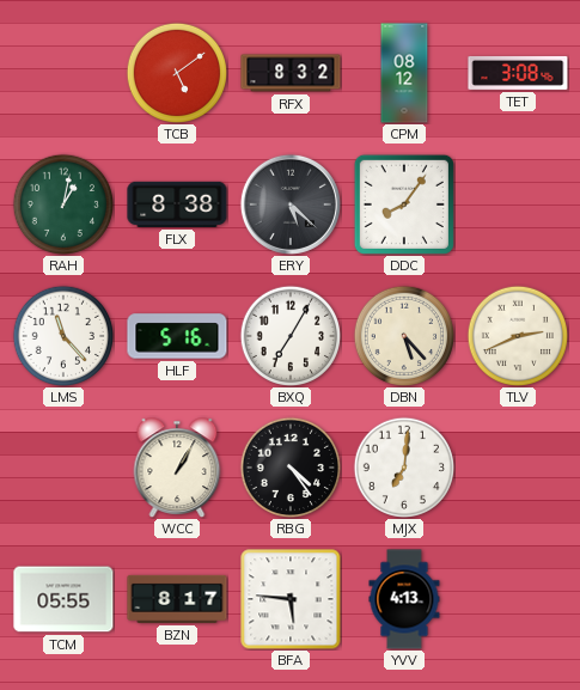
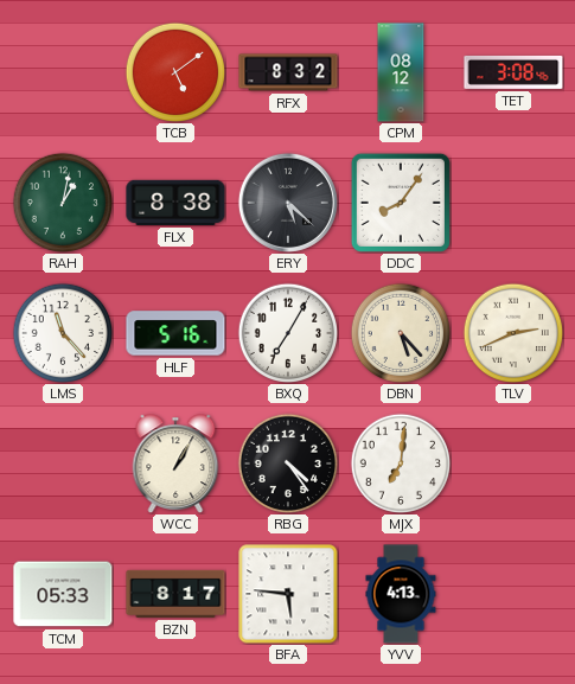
TCM: 05:55 -> 05:33 (63, 594)
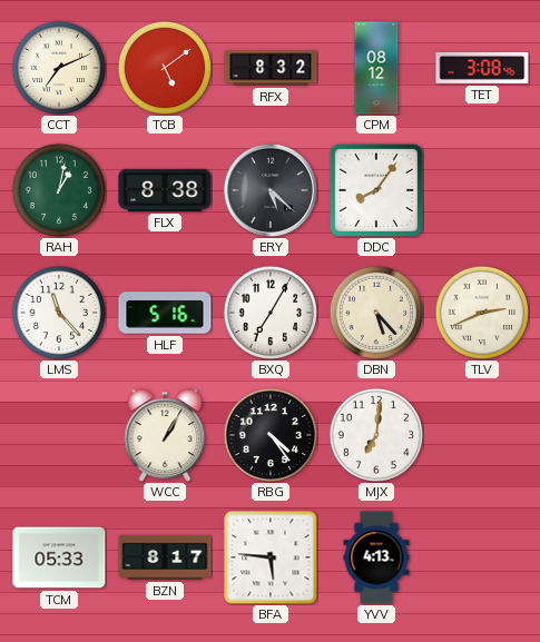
CCT: none -> 7:11 (58, 67)
